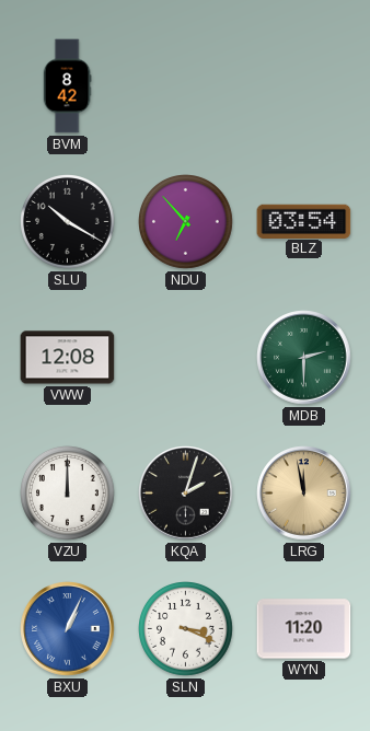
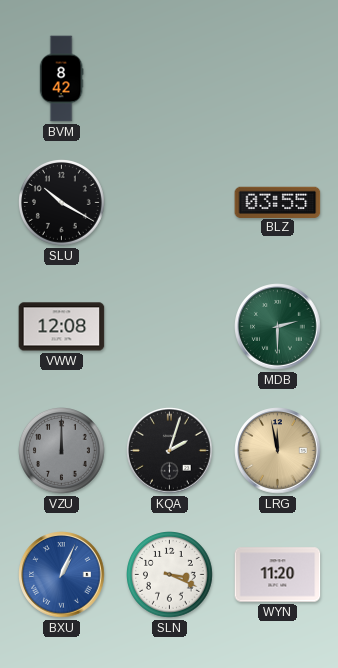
NDU: 6:53 -> none (186, 222)
BLZ: 03:54 -> 03:55 (278, 202)
VZU dial: white -> grey (62, 451)
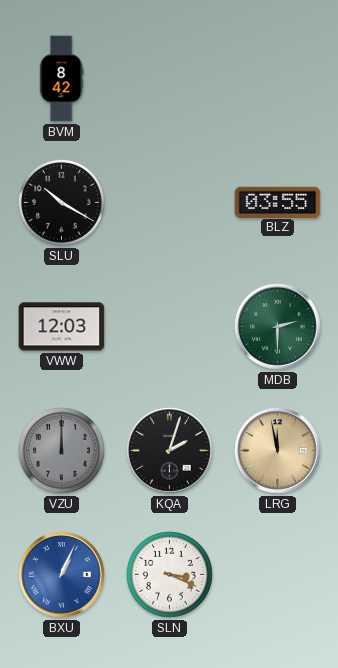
VWW: 12:08 -> 12:03 (62, 327)
WYN: 11:20 -> none (278, 575)
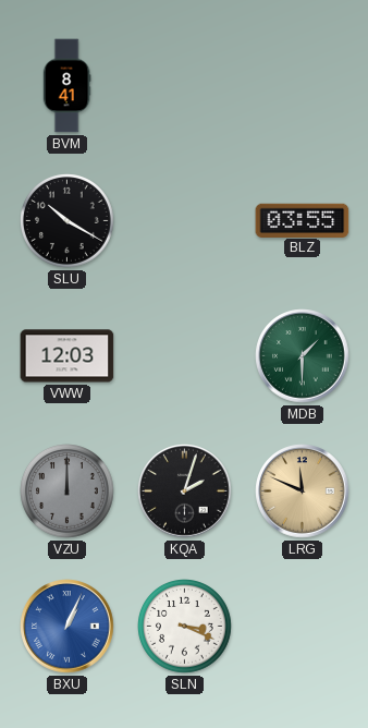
BVM: 8:42 -> 8:41 (66, 86)
MDB: 2:30 -> 1:30 (303, 356)
LRG: 11:58 -> 11:49 (303, 492)
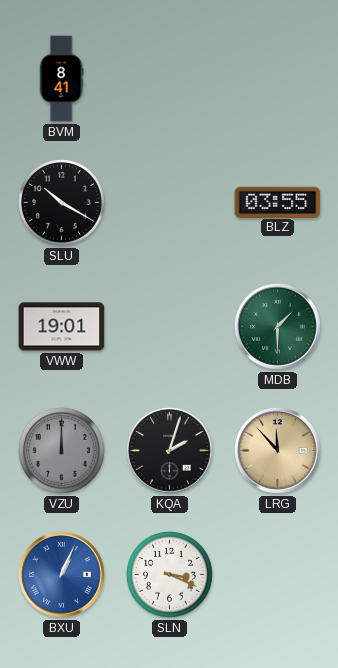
VWW: 12:03 -> 19:01 (62, 327)
LRG: 11:49 -> 11:53 (278, 451)
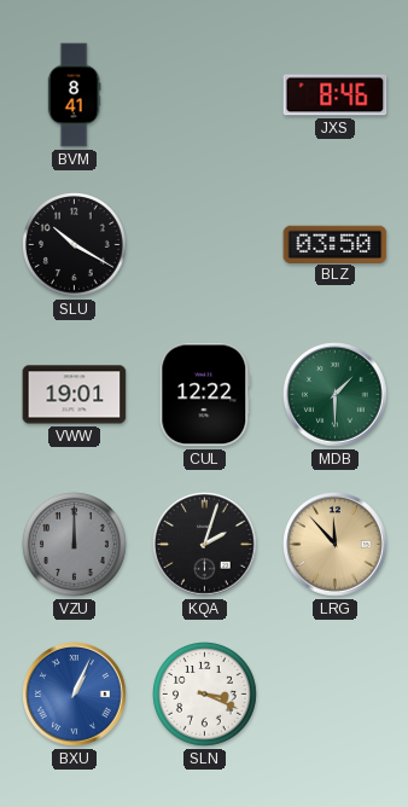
JXS: none -> 8:46 (336, 95)
BLZ: 03:55 -> 03:50 (336, 244)
CUL: none -> 12:22 (205, 395)
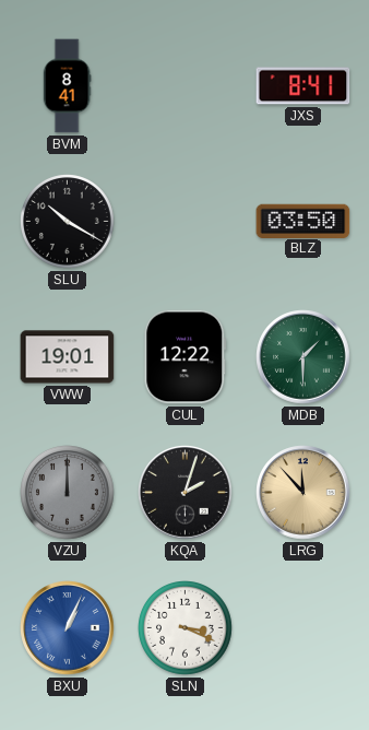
JXS: 8:46 -> 8:41 (303, 86)
